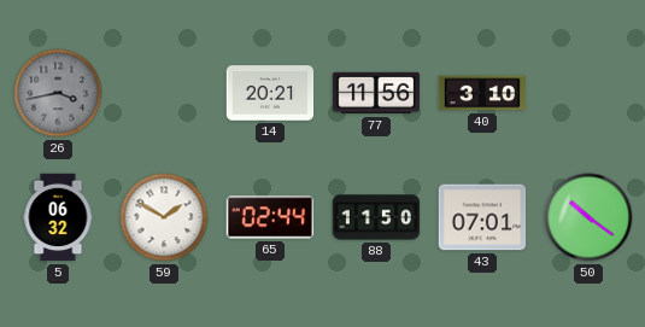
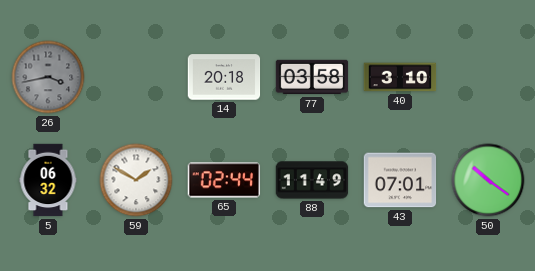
14: 20:21 -> 20:18 (224, 77)
77: 11:56 -> 03:58 (312, 77)
88: 11:50 -> 11:49 (312, 180)
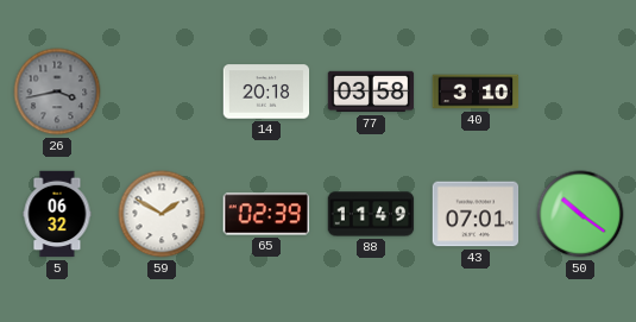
65: 02:44 -> 02:39 (266, 214)
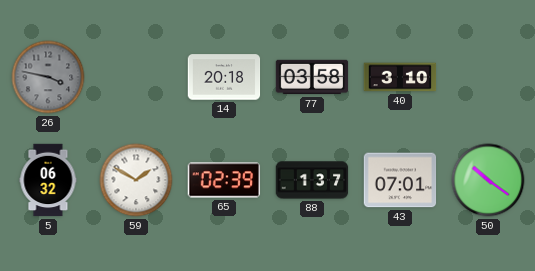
26: 3:43 -> 3:47 (48, 77)
88: 11:49 -> 1:37 (312, 180)
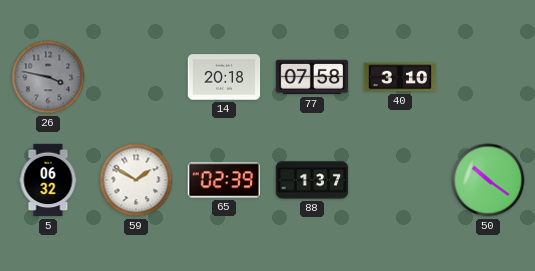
77: 03:58 -> 07:58 (312, 77)
43: 07:01 -> none (400, 180)
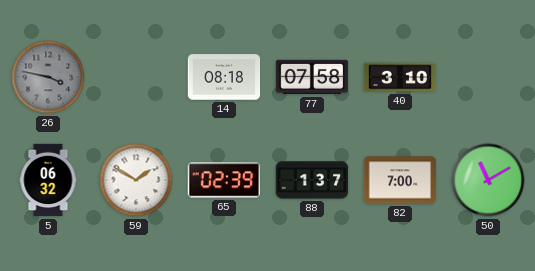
14: 20:18 -> 08:18 (224, 77)
82: none -> 7:00 (400, 180)
50: 10:21 -> 11:10 (488, 180)
